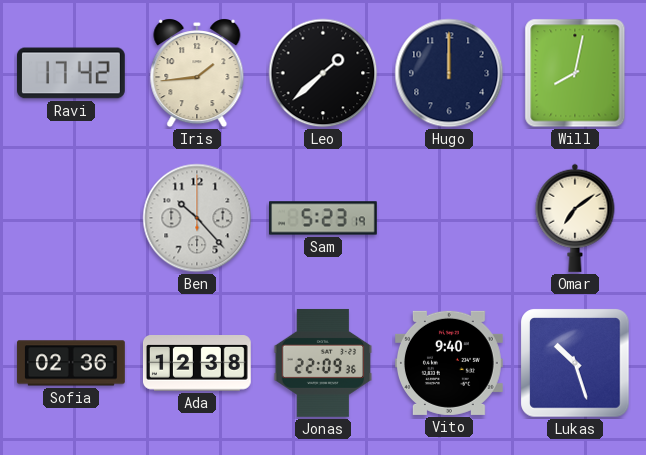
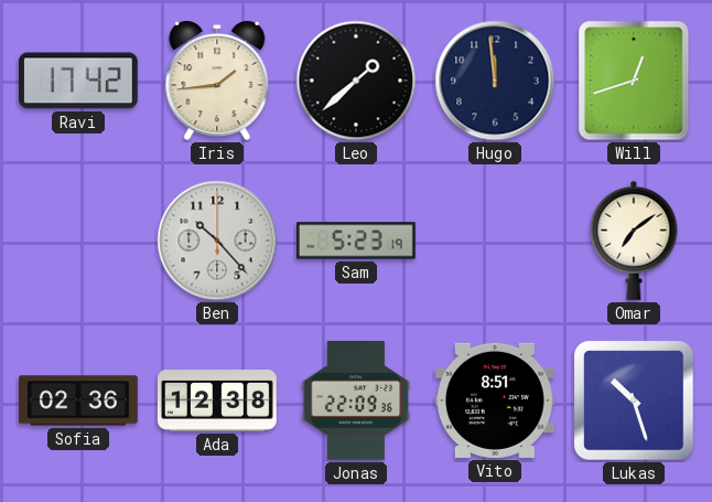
Hugo: 12:00 -> 11:59 (495, 81)
Will: 8:02 -> 12:42 (634, 81)
Vito: 9:40 -> 8:51 (495, 400)
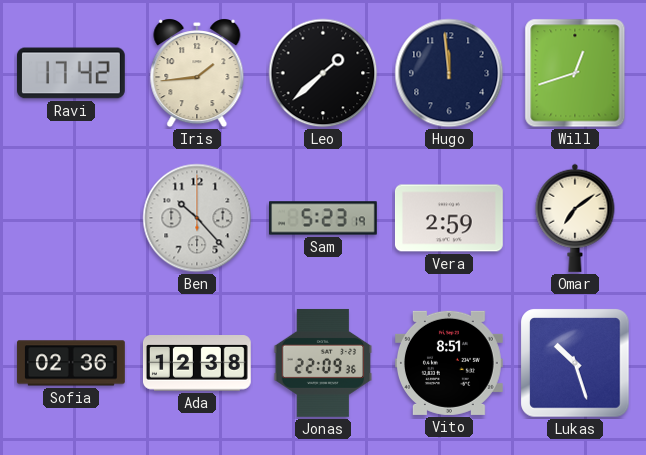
Vera: none -> 2:59 (449, 218)
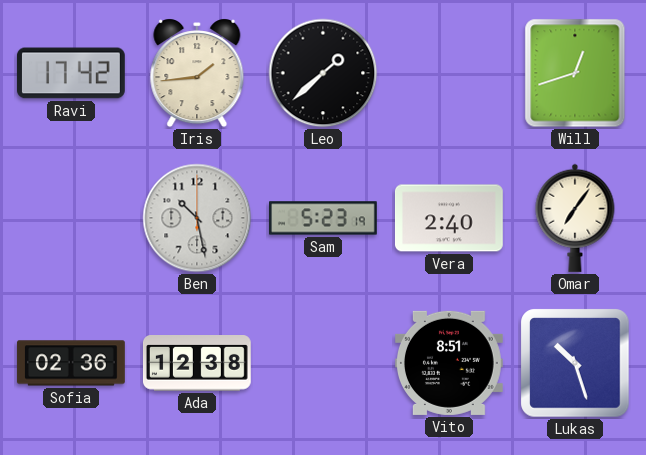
Hugo: 11:59 -> none (449, 73)
Ben: 10:23 -> 10:28 (197, 218)
Vera: 2:59 -> 2:40 (449, 218)
Omar: 7:09 -> 7:06 (575, 218)
Jonas: 22:09 -> none (323, 363)
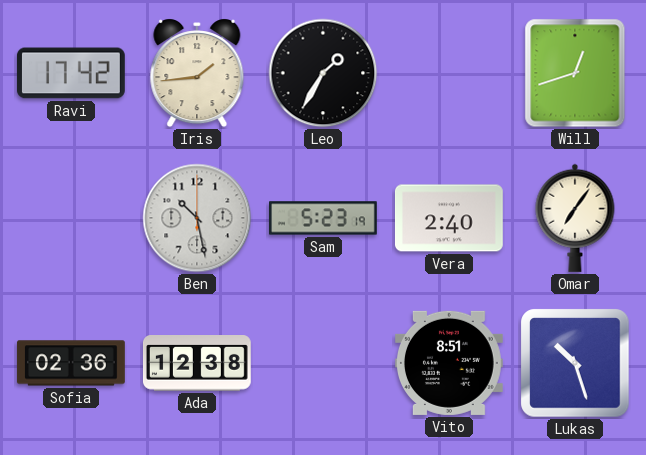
Leo: 1:38 -> 1:35 (323, 73)
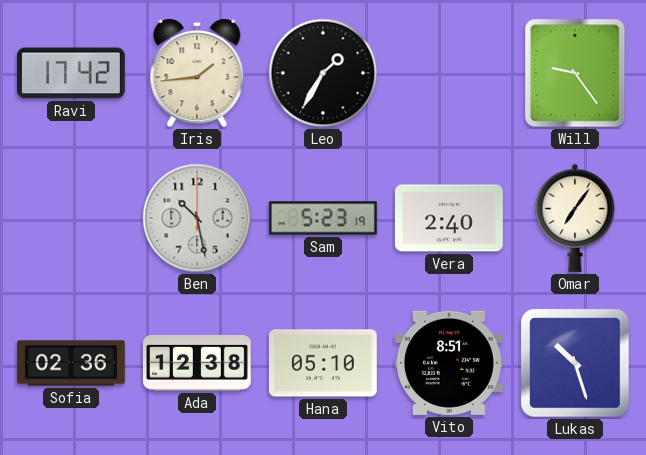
Will: 12:42 -> 9:24 (575, 73)
Hana: none -> 05:10 (323, 363)
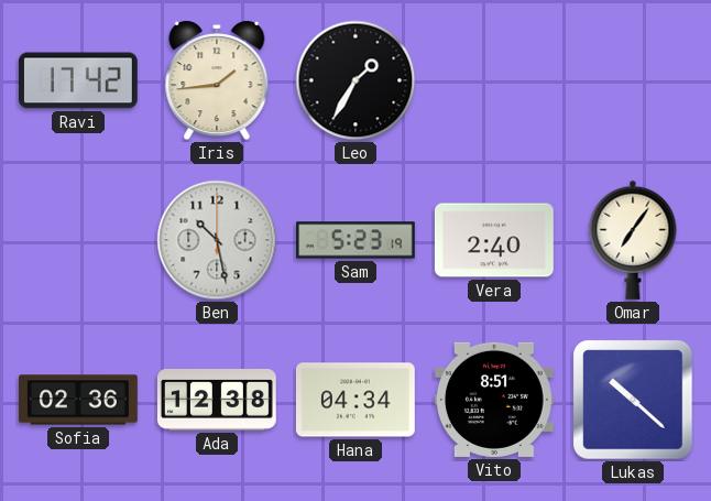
Will: 9:24 -> none (575, 73)
Hana: 05:10 -> 04:34 (355, 400)
Lukas: 10:27 -> 10:22 (633, 400)
